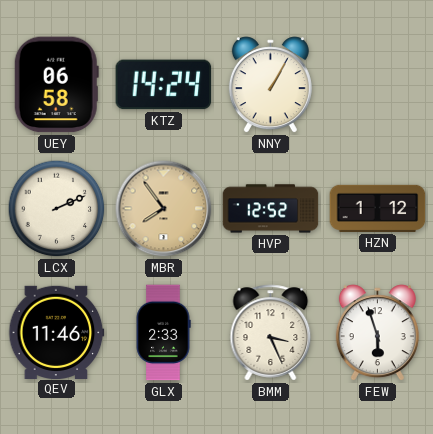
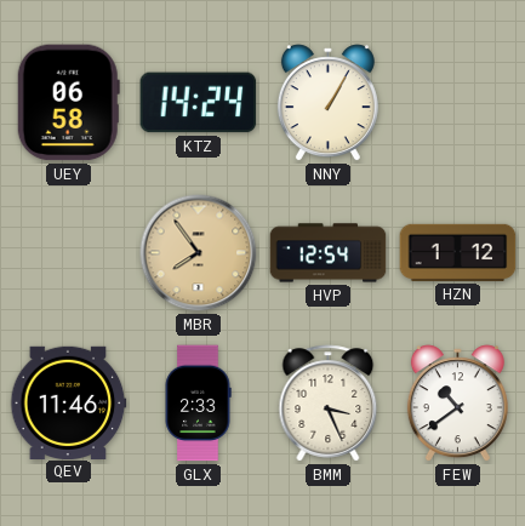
LCX: 2:11 -> none (57, 209)
HVP: 12:52 -> 12:54 (329, 253)
FEW: 5:57 -> 10:39 (457, 404)
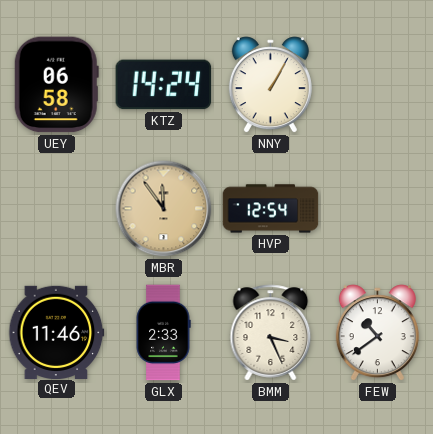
MBR: 7:54 -> 11:54 (164, 209)
HZN: 1:12 -> none (458, 252)
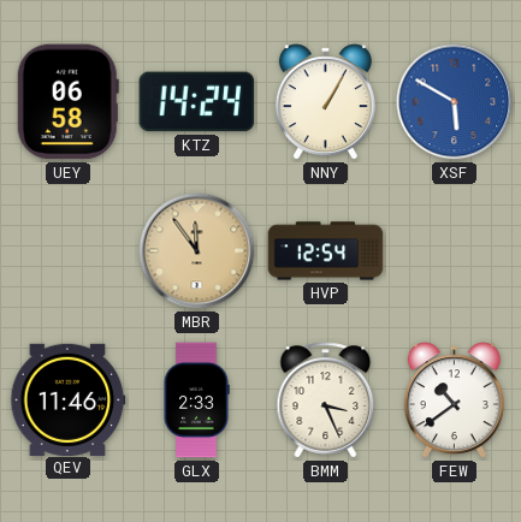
XSF: none -> 5:50 (455, 102)
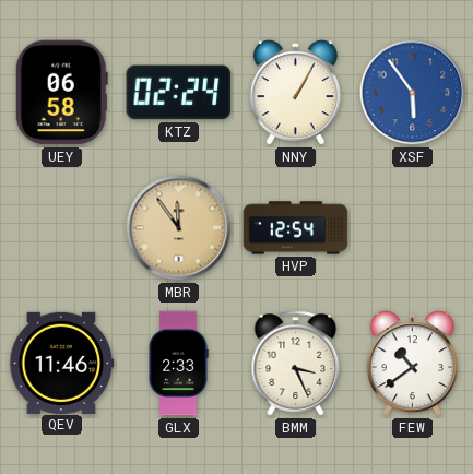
KTZ: 14:24 -> 02:24 (179, 93)
XSF: 5:50 -> 5:54 (413, 93)
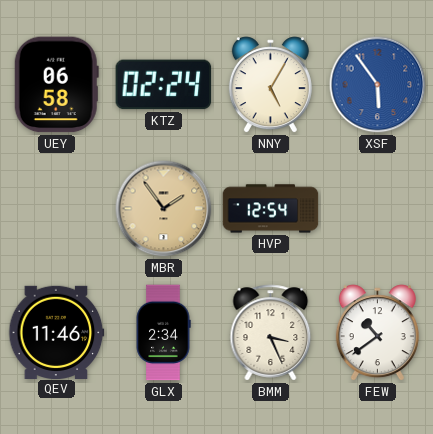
NNY: 1:05 -> 5:05 (270, 85)
MBR: 11:54 -> 1:54 (164, 209)
GLX: 2:33 -> 2:34 (163, 333)
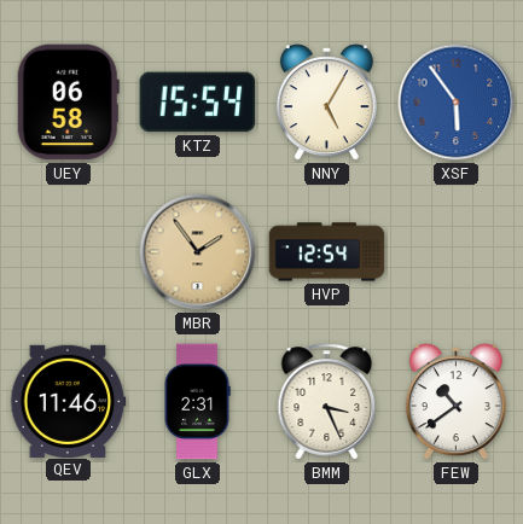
KTZ: 02:24 -> 15:54 (198, 103)
GLX: 2:34 -> 2:31 (197, 402)
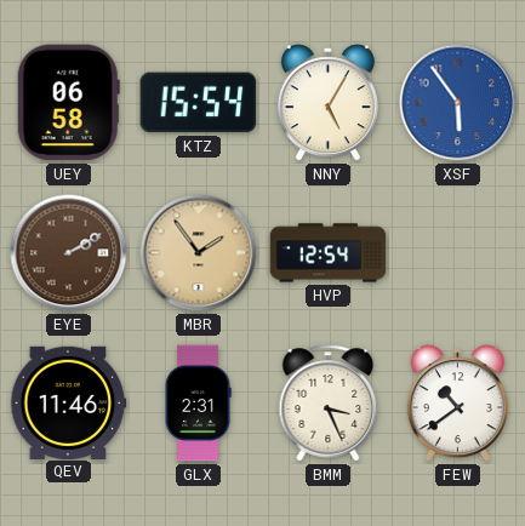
EYE: none -> 2:10 (69, 253)
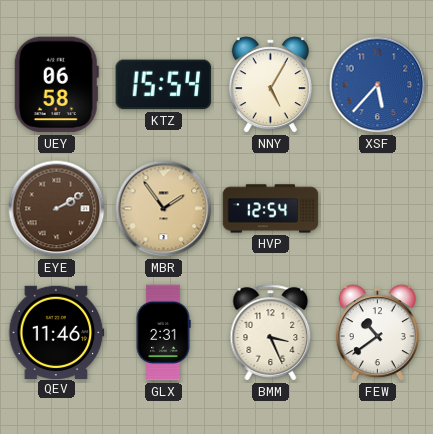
XSF: 5:54 -> 5:37 (378, 85)
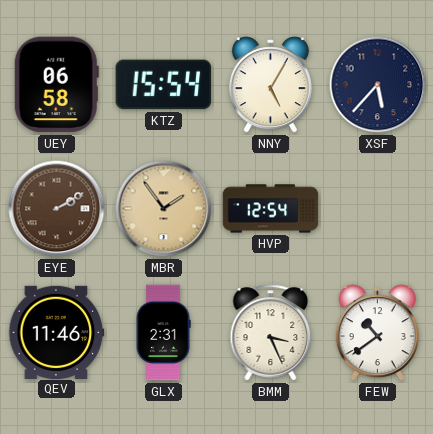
XSF dial: blue -> navy (378, 85)
